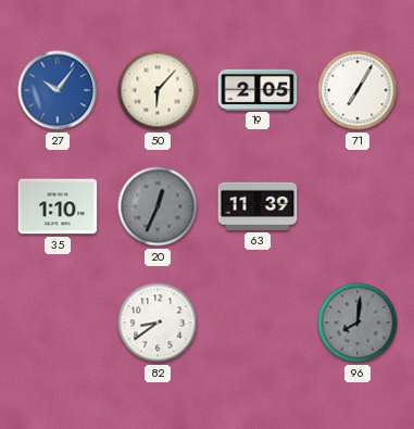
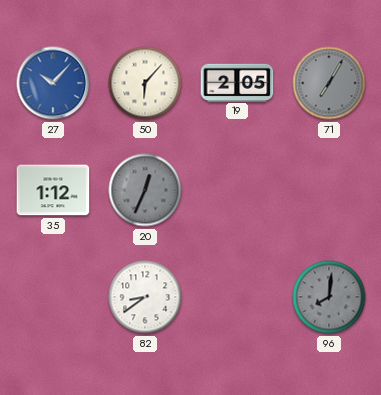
27: 10:06 -> 10:07 (53, 83)
71 dial: white -> grey (329, 83)
35: 1:10 -> 1:12 (53, 190)
63: 11:39 -> none (258, 206)
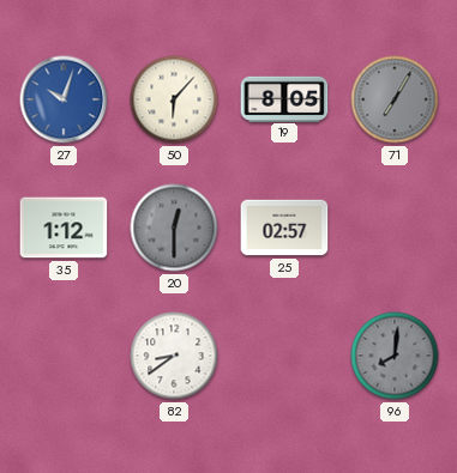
27: 10:07 -> 10:03 (64, 99)
19: 2:05 -> 8:05 (284, 98)
20: 12:34 -> 12:30 (174, 228)
25: none -> 02:57 (284, 228)
